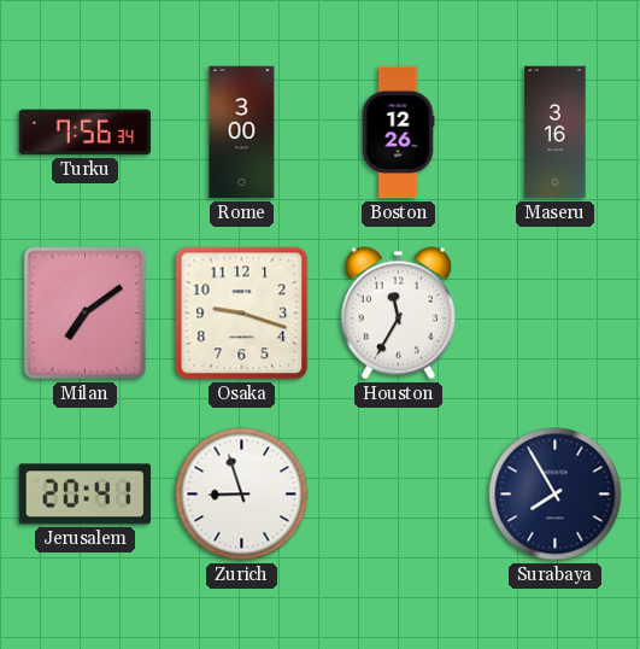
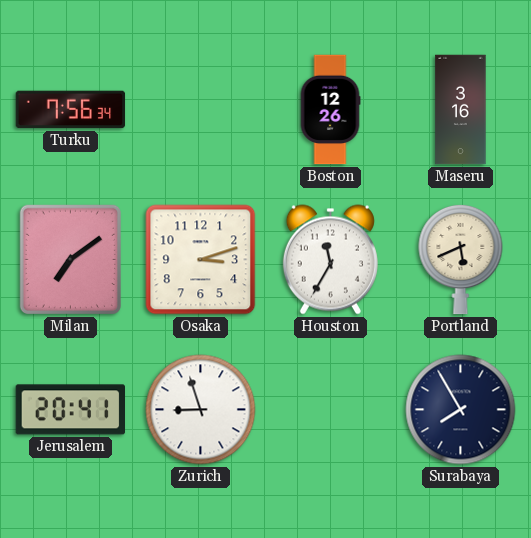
Rome: 3:00 -> none (242, 133)
Osaka: 9:18 -> 3:12 (201, 260)
Portland: none -> 5:41 (461, 259)
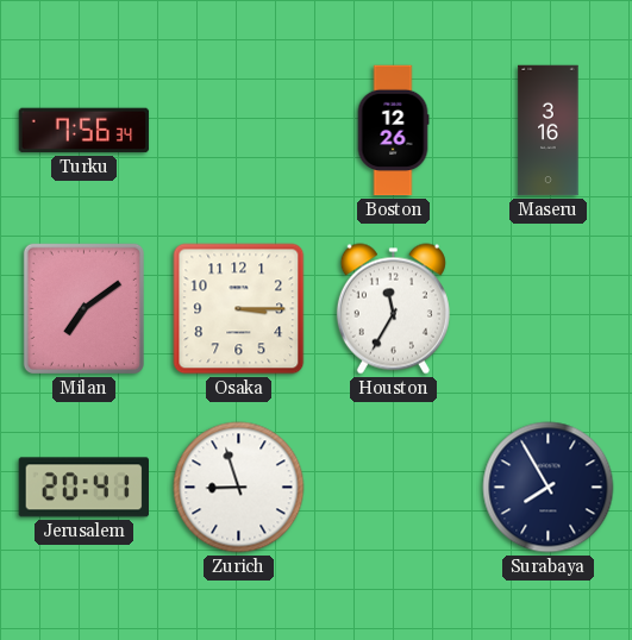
Osaka: 3:12 -> 3:15 (239, 309)
Portland: 5:41 -> none (461, 259)
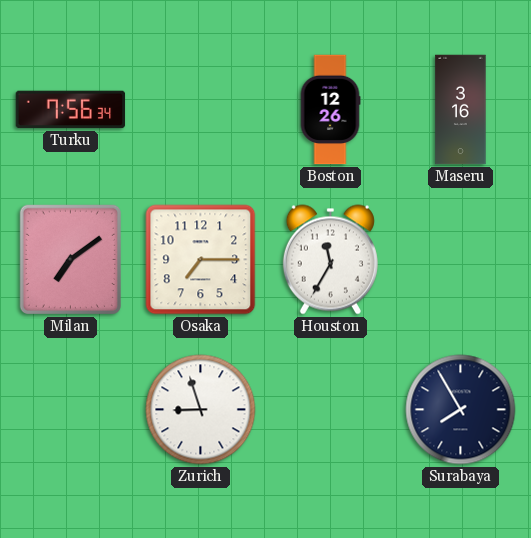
Osaka: 3:15 -> 7:15 (201, 260)
Jerusalem: 20:41 -> none (83, 488)
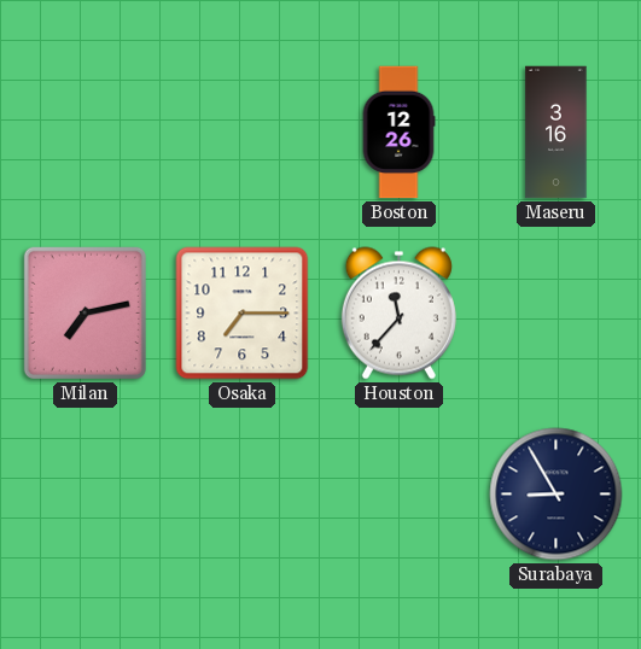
Turku: 7:56 -> none (71, 110)
Milan: 7:09 -> 7:13 (85, 312)
Houston: 11:35 -> 11:37 (398, 314)
Zurich: 8:57 -> none (201, 410)
Surabaya: 7:55 -> 8:55 (556, 495)
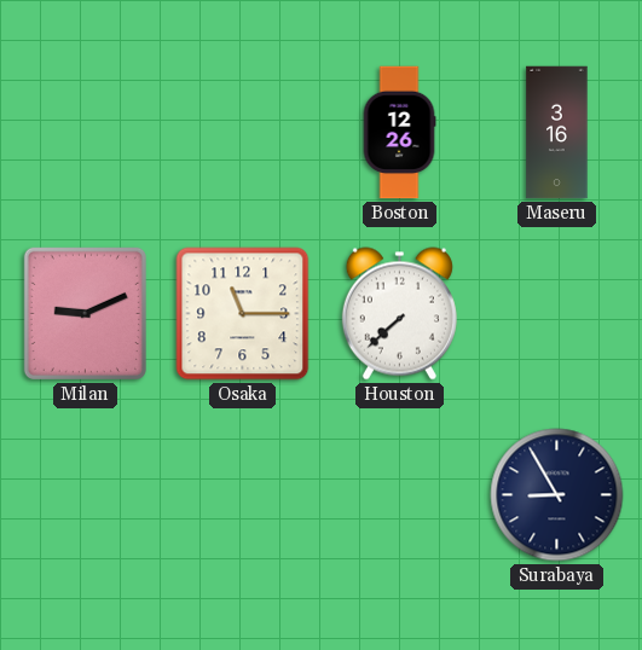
Milan: 7:13 -> 9:11 (85, 313)
Osaka: 7:15 -> 11:15 (243, 314)
Houston: 11:37 -> 7:38 (399, 314)
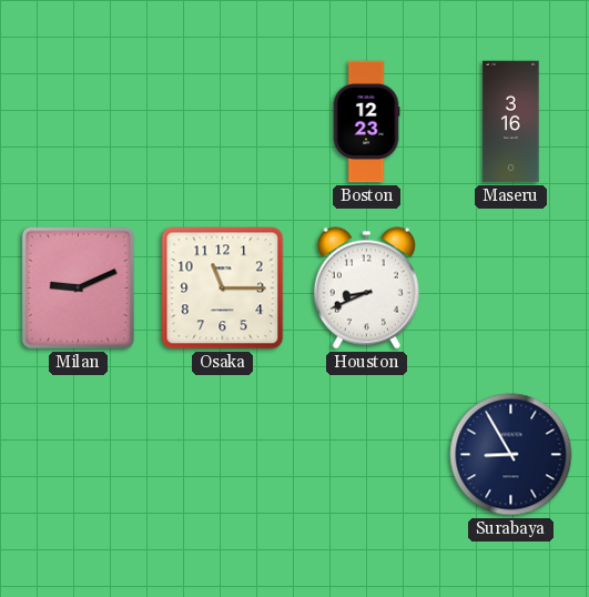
Boston: 12:26 -> 12:23 (366, 122)
Houston: 7:38 -> 8:41 (366, 289)
